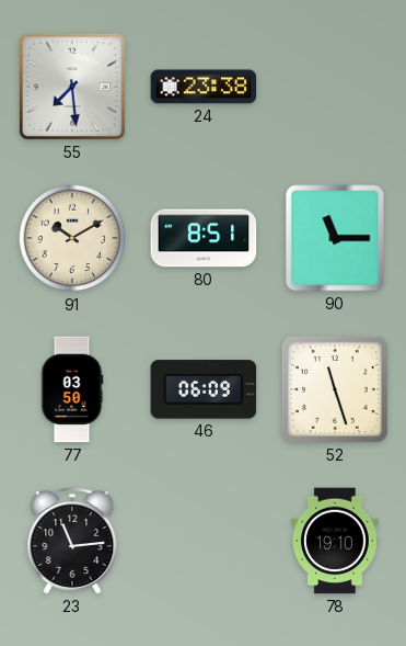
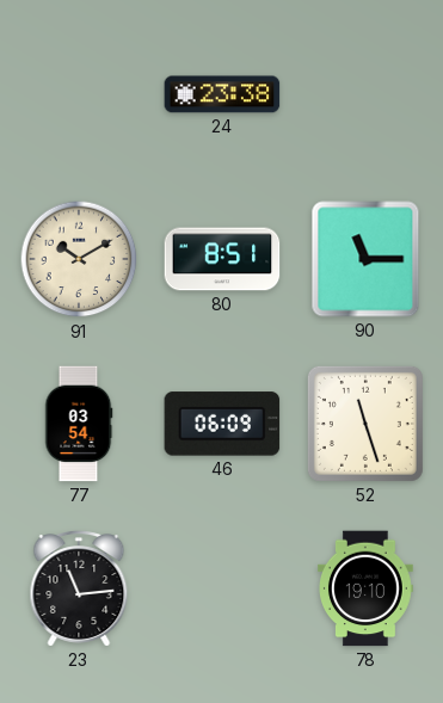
55: 7:29 -> none (72, 87)
77: 03:50 -> 03:54 (79, 424)
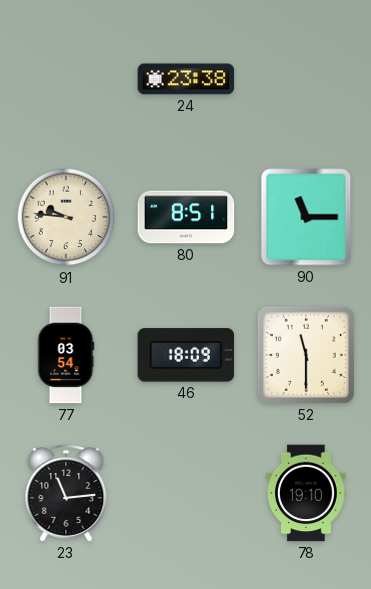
91: 10:10 -> 9:46 (66, 217)
46: 06:09 -> 18:09 (186, 355)
52: 11:27 -> 11:30 (306, 355)
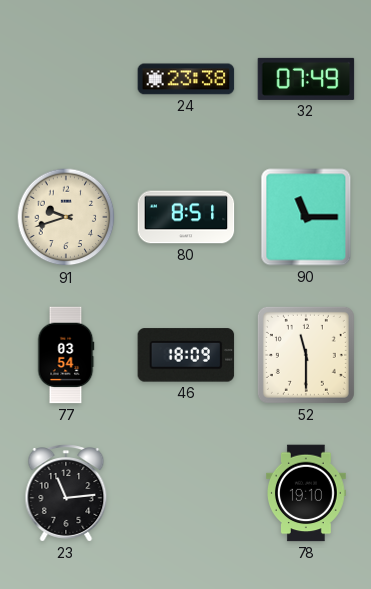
32: none -> 07:49 (306, 79)
91: 9:46 -> 9:42 (66, 217)
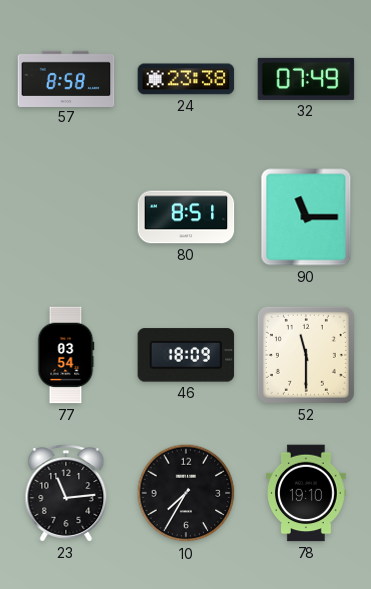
57: none -> 8:58 (66, 78)
91: 9:42 -> none (66, 217)
10: none -> 7:35 (186, 493)
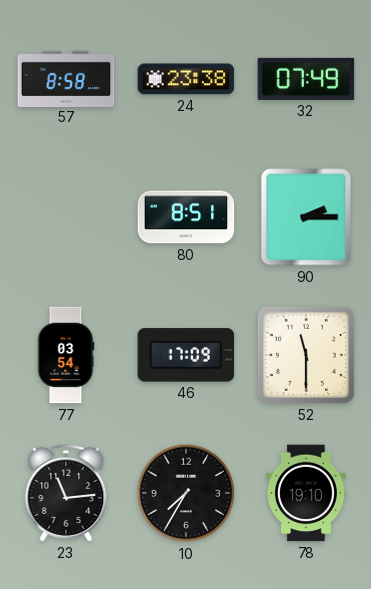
90: 11:15 -> 2:15 (306, 217)
46: 18:09 -> 17:09 (186, 355)
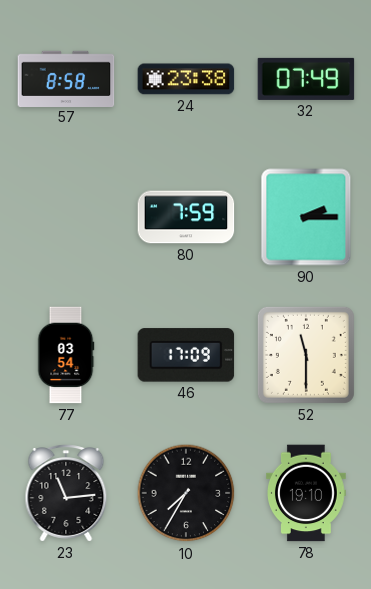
80: 8:51 -> 7:59 (186, 217)
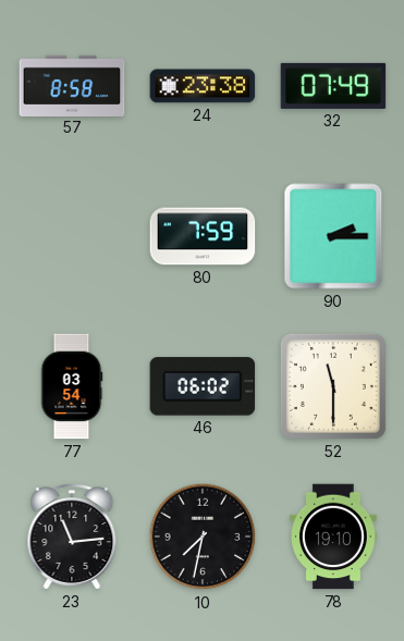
46: 17:09 -> 06:02 (203, 386)
10: 7:35 -> 7:32 (203, 537)
